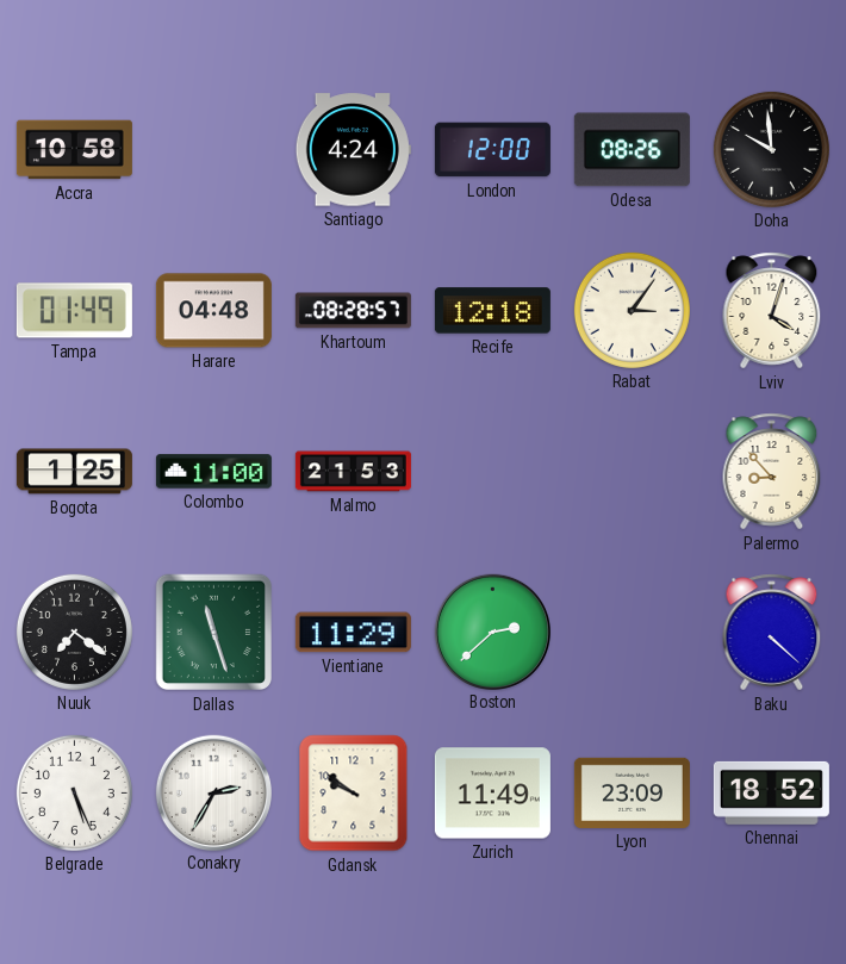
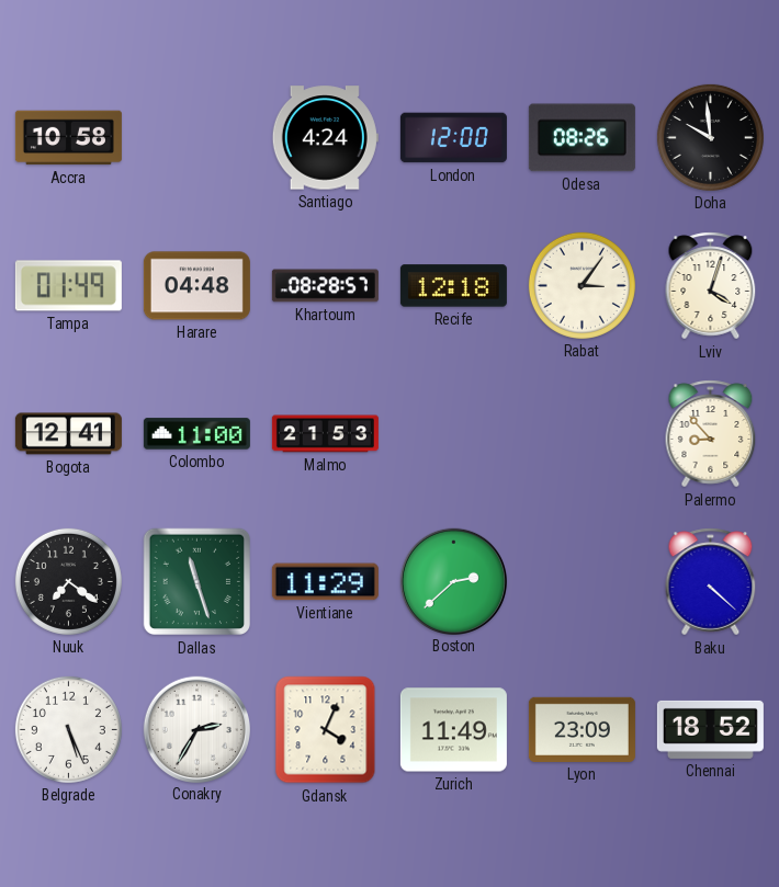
Bogota: 1:25 -> 12:41 (68, 434)
Gdansk: 9:51 -> 4:04 (326, 730)
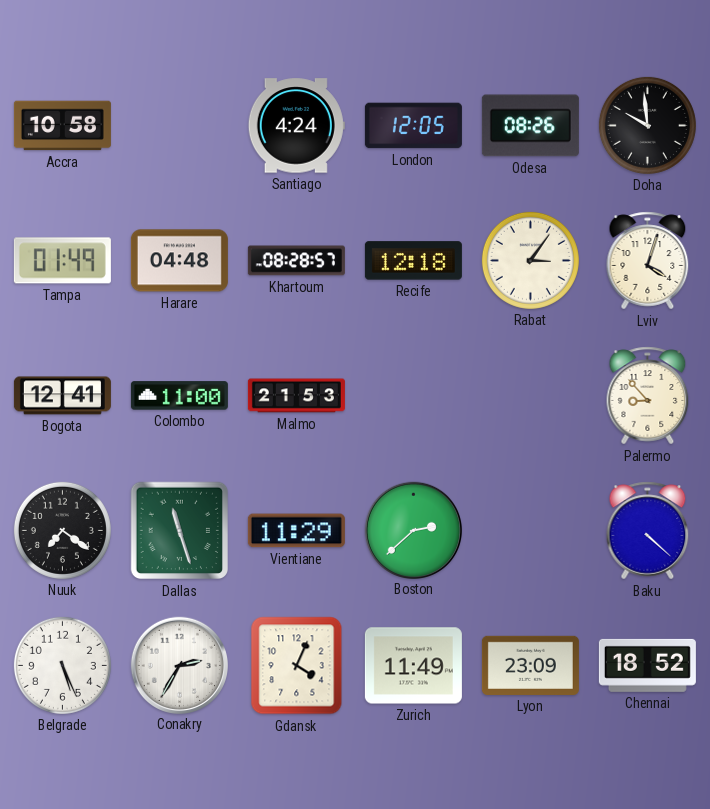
London: 12:00 -> 12:05 (413, 126)
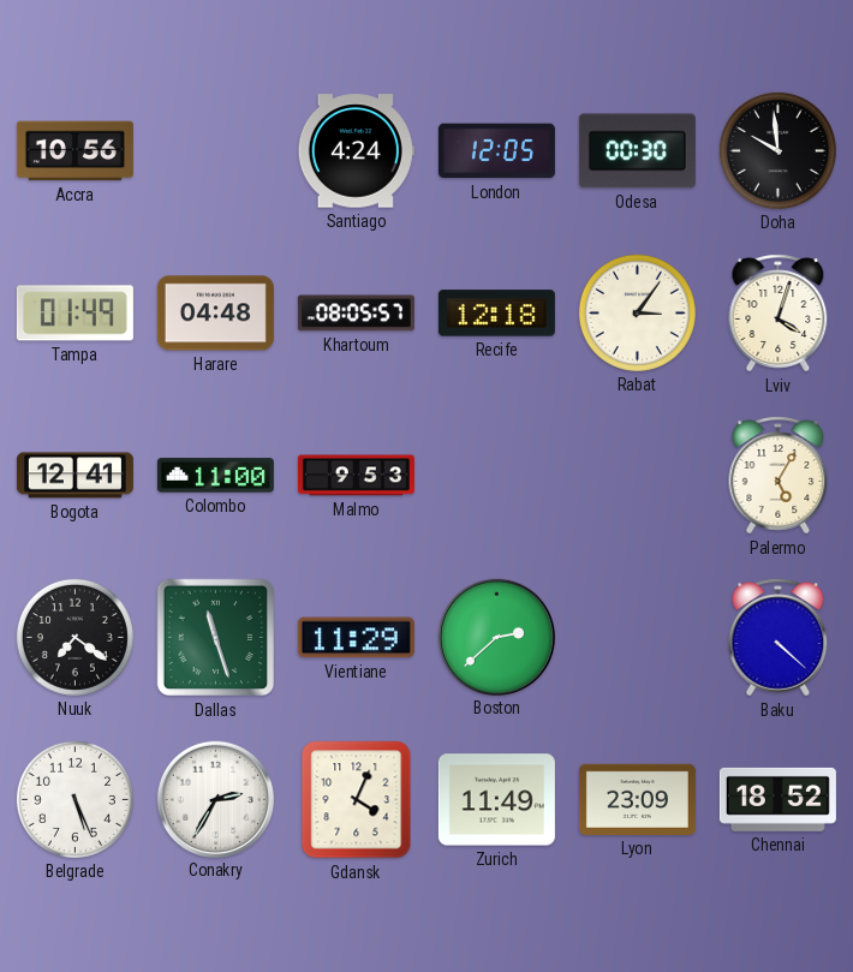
Accra: 10:58 -> 10:56 (74, 151)
Odesa: 08:26 -> 00:30 (637, 151)
Khartoum: 08:28 -> 08:05 (356, 314)
Malmo: 21:53 -> 9:53 (356, 476)
Palermo: 8:53 -> 5:05 (779, 476)
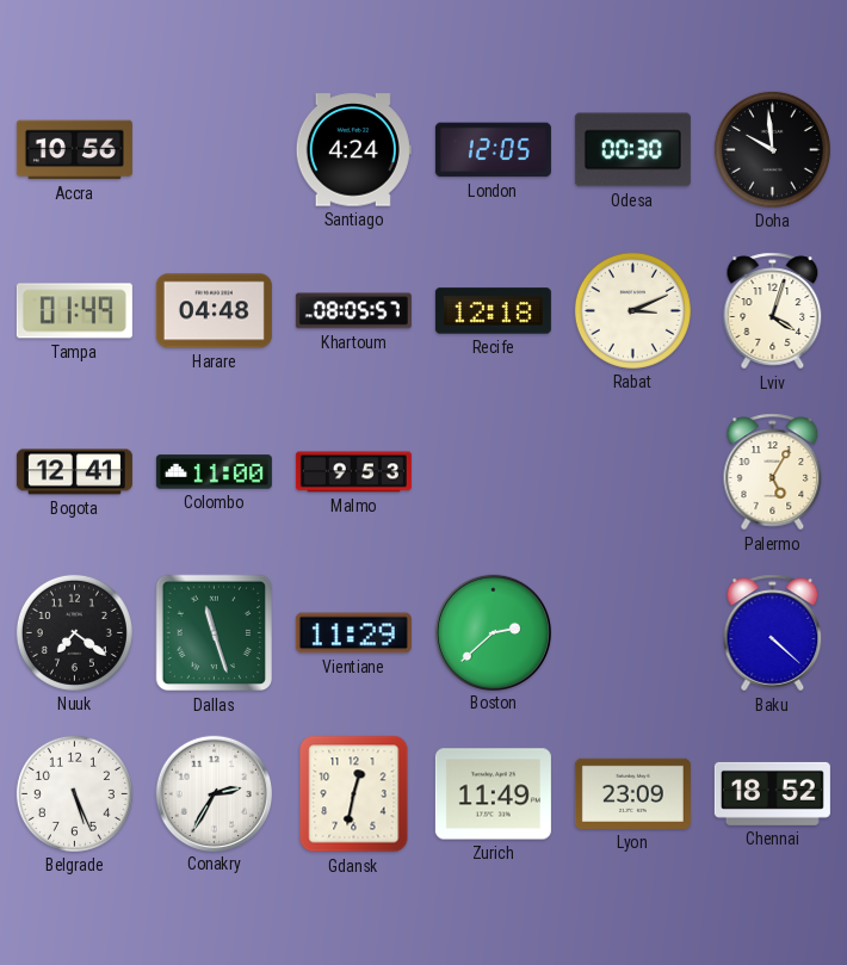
Rabat: 3:06 -> 3:11 (632, 310)
Gdansk: 4:04 -> 12:32 (354, 794)
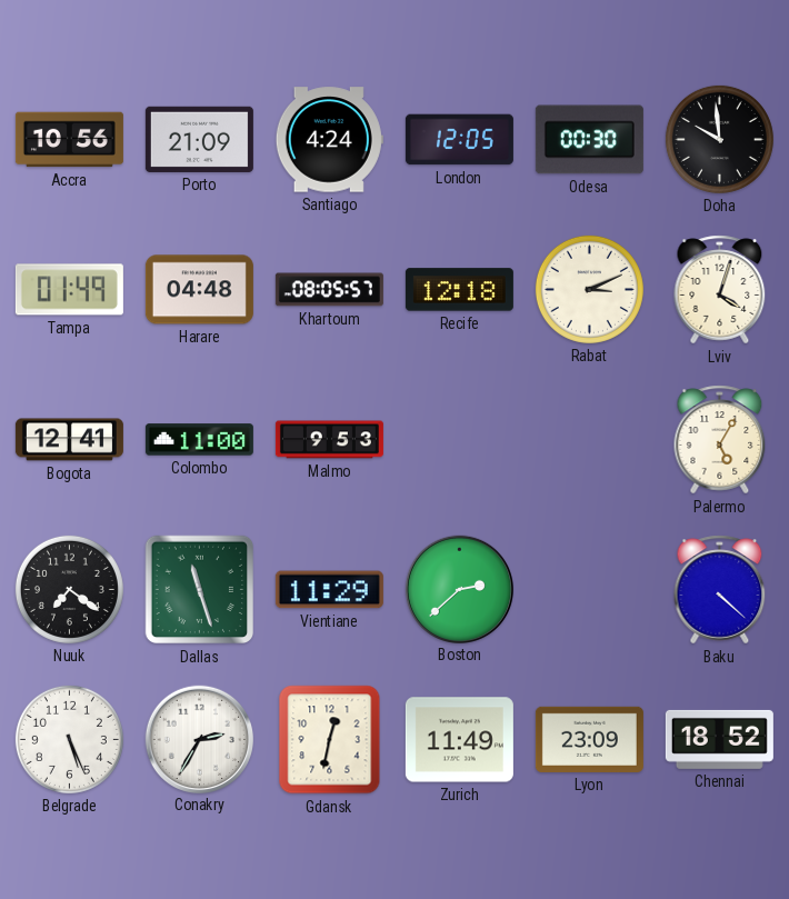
Porto: none -> 21:09 (199, 139)
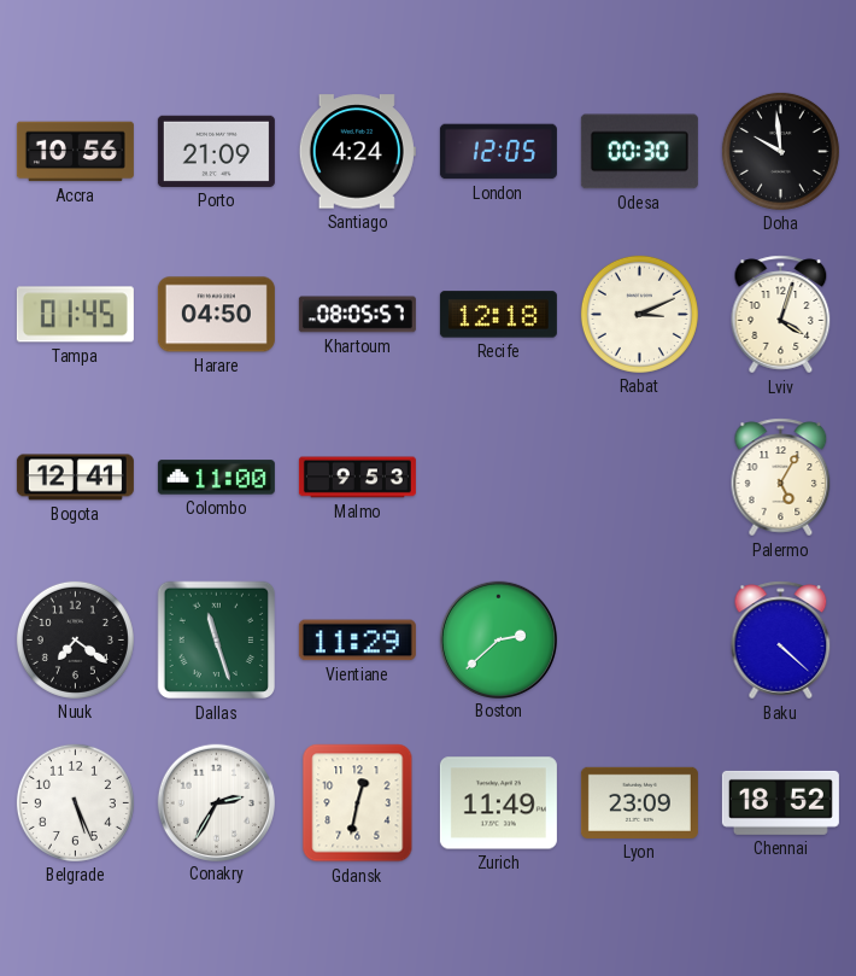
Tampa: 01:49 -> 01:45 (75, 315)
Harare: 04:48 -> 04:50 (216, 315)
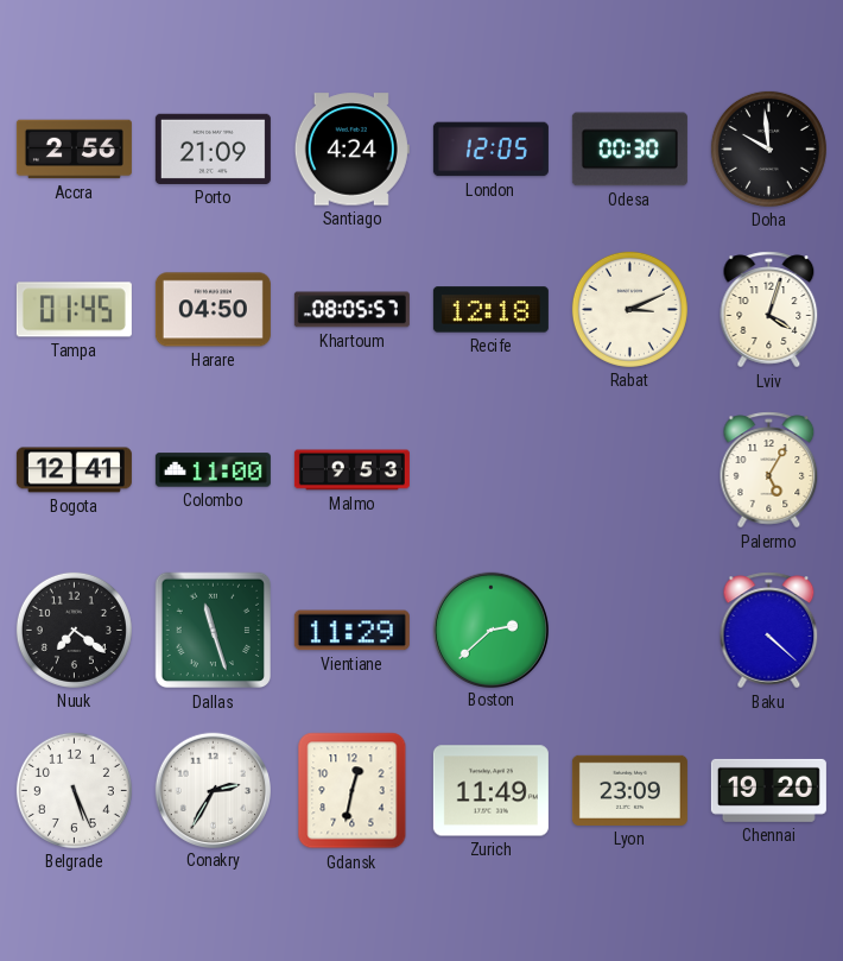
Accra: 10:56 -> 2:56 (74, 150)
Chennai: 18:52 -> 19:20 (768, 790)
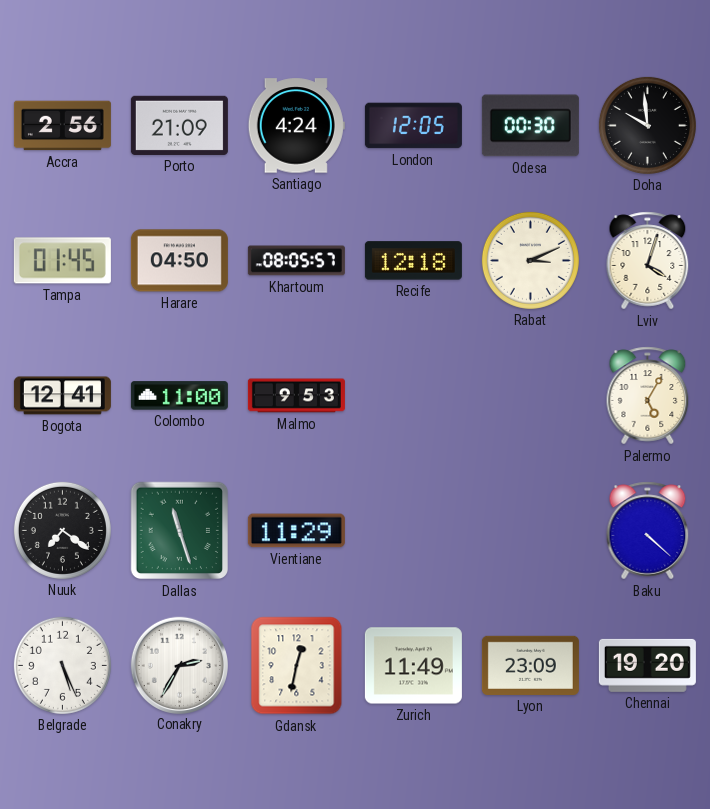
Boston: 2:38 -> none (490, 630)
